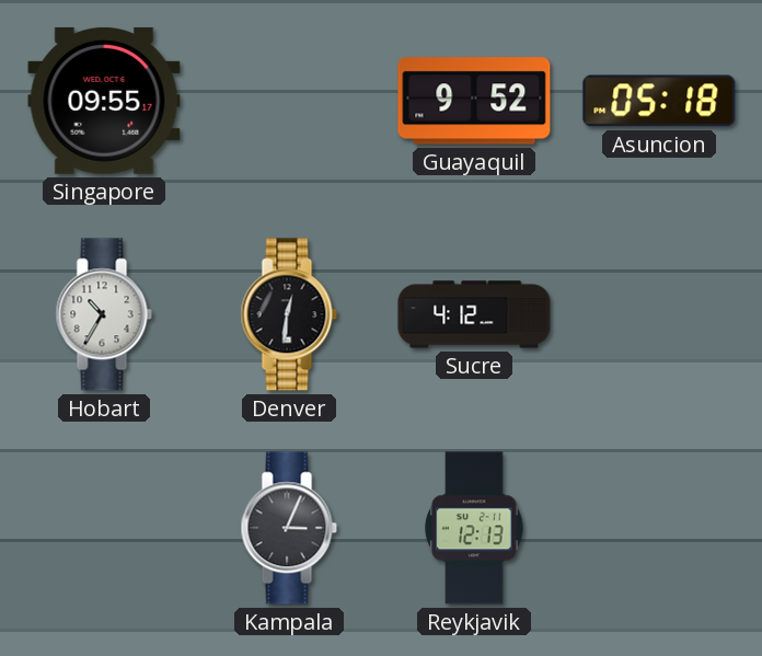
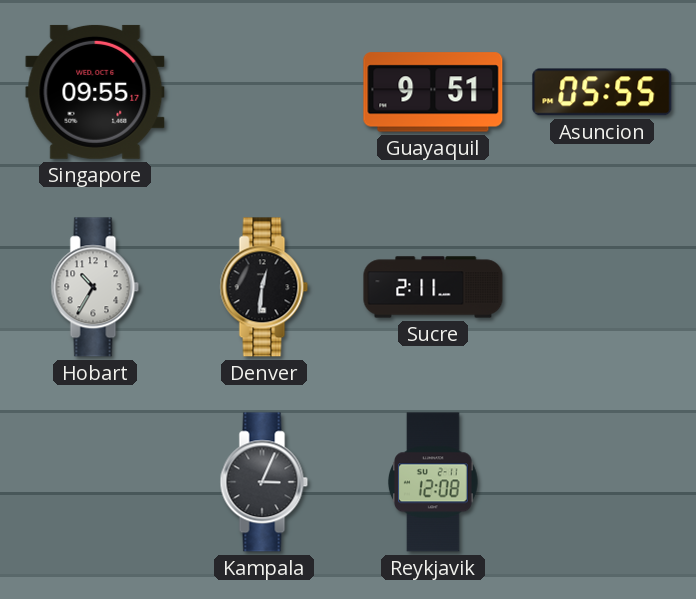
Guayaquil: 9:52 -> 9:51 (433, 92)
Asuncion: 05:18 -> 05:55 (602, 92)
Sucre: 4:12 -> 2:11 (433, 287)
Reykjavik: 12:13 -> 12:08 (434, 482)
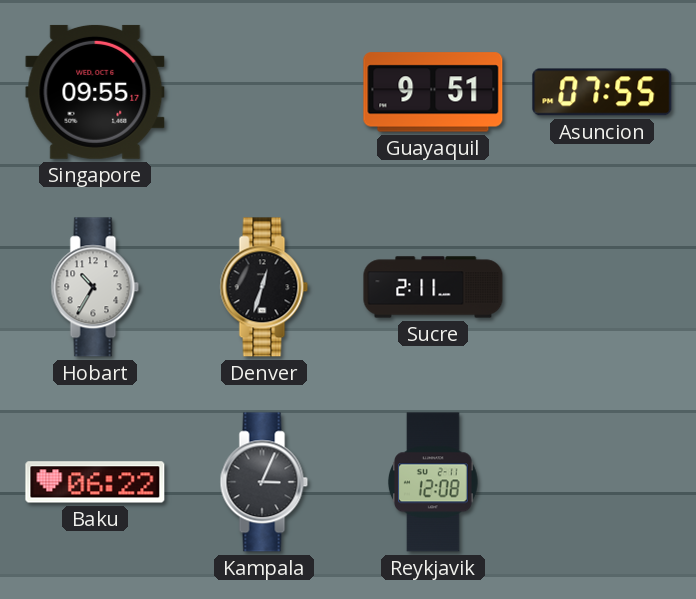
Asuncion: 05:55 -> 07:55 (602, 92)
Denver: 12:31 -> 12:33 (264, 287)
Baku: none -> 06:22 (95, 482)
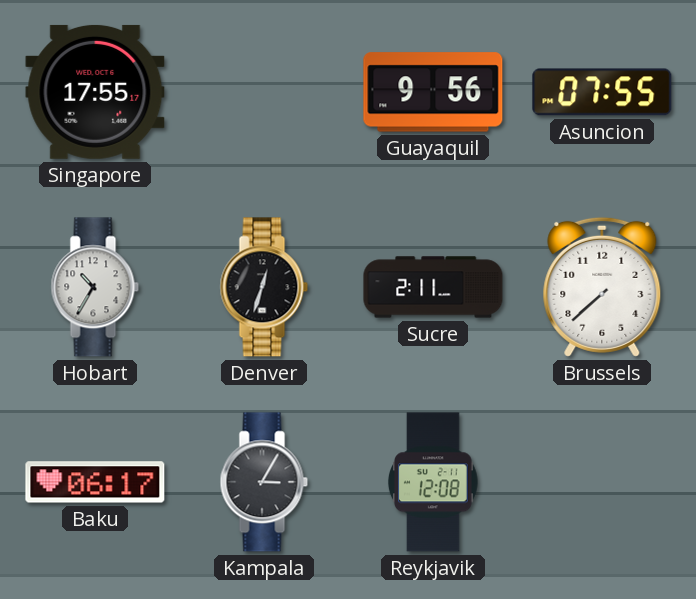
Singapore: 09:55 -> 17:55 (95, 92)
Guayaquil: 9:51 -> 9:56 (433, 92)
Brussels: none -> 7:38 (602, 287)
Baku: 06:22 -> 06:17 (95, 482)
Kampala: 3:04 -> 3:05 (264, 482)
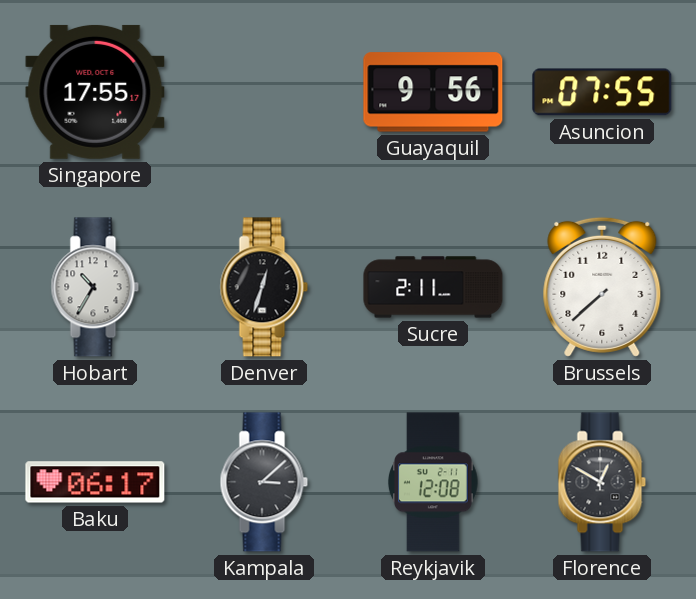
Kampala: 3:05 -> 3:08 (264, 482)
Florence: none -> 12:50 (602, 482)
